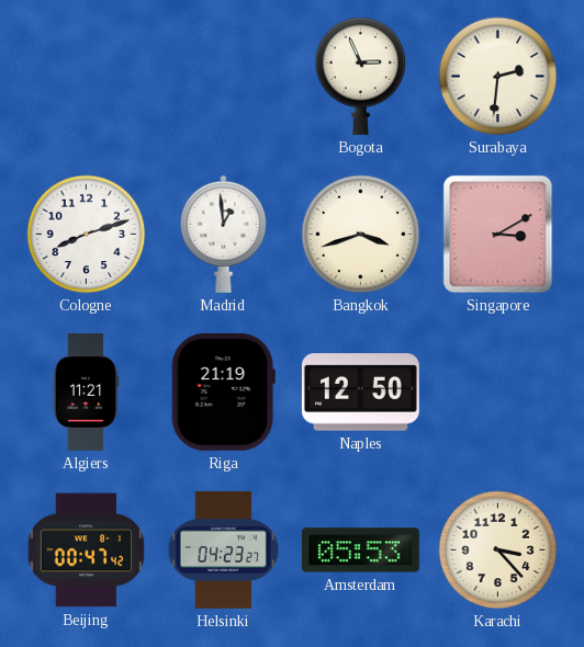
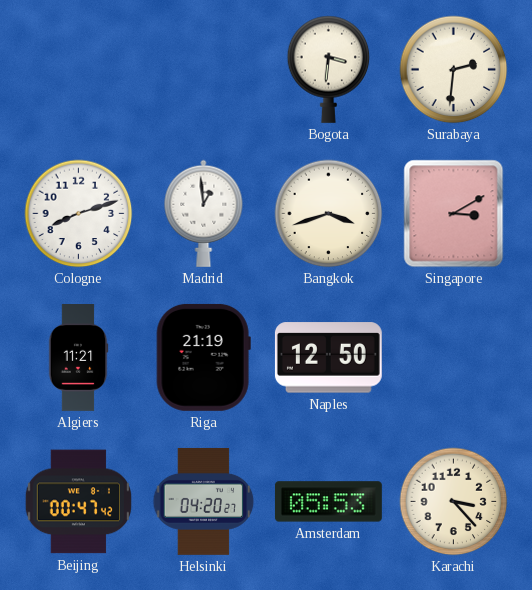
Bogota: 2:56 -> 3:31 (329, 69)
Helsinki: 04:23 -> 04:20 (204, 501)
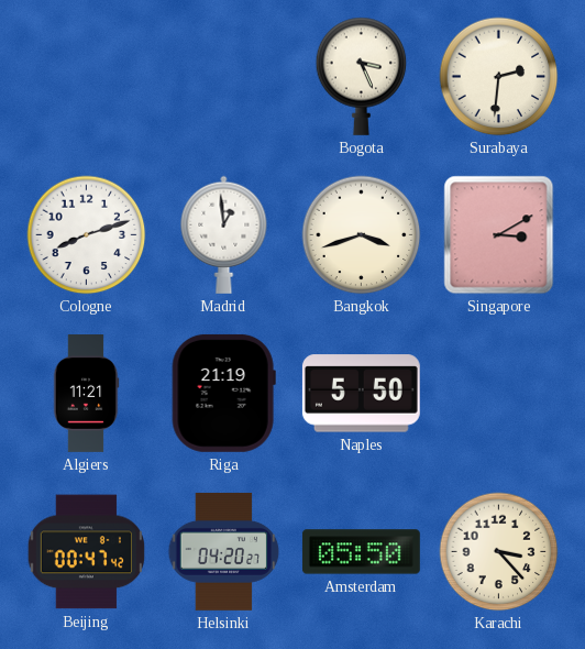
Bogota: 3:31 -> 3:26 (362, 76)
Naples: 12:50 -> 5:50 (361, 394)
Amsterdam: 05:53 -> 05:50 (361, 552)
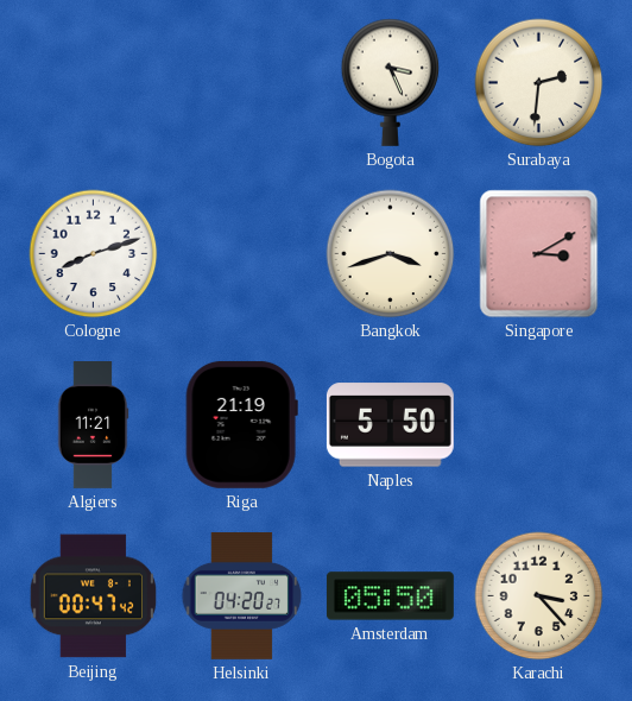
Madrid: 12:59 -> none (224, 234)
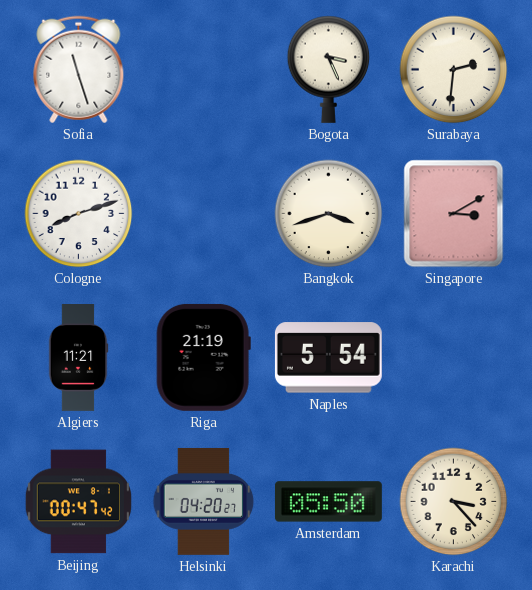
Sofia: none -> 11:27 (79, 70)
Naples: 5:50 -> 5:54 (328, 358)
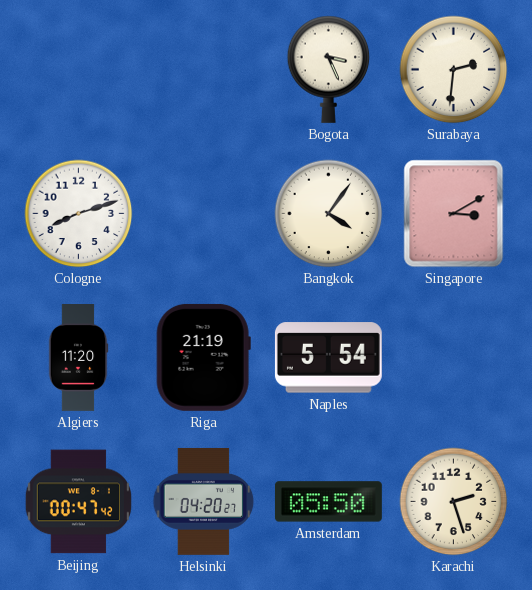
Sofia: 11:27 -> none (79, 70)
Bangkok: 3:42 -> 4:06 (329, 214)
Algiers: 11:21 -> 11:20 (78, 358)
Karachi: 3:23 -> 2:27 (454, 502)
